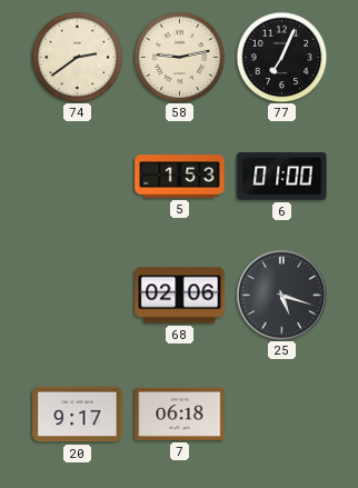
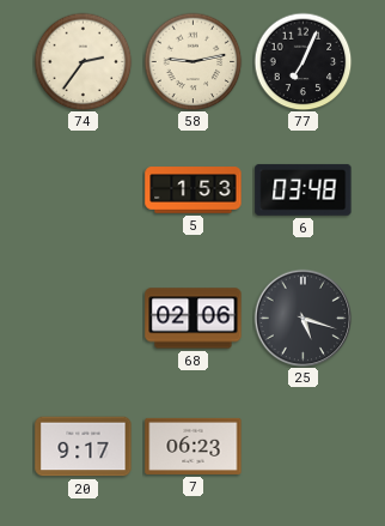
74: 2:39 -> 2:36 (82, 61)
6: 01:00 -> 03:48 (304, 189)
7: 06:18 -> 06:23 (194, 446)
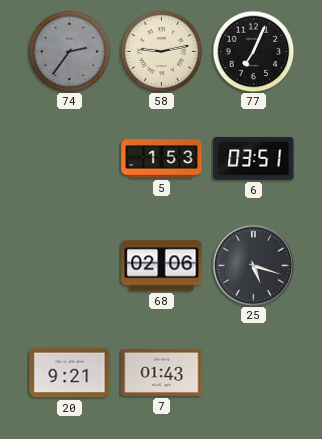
74 dial: cream -> grey (69, 51)
6: 03:48 -> 03:51 (254, 158)
20: 9:17 -> 9:21 (70, 373)
7: 06:23 -> 01:43 (162, 372)
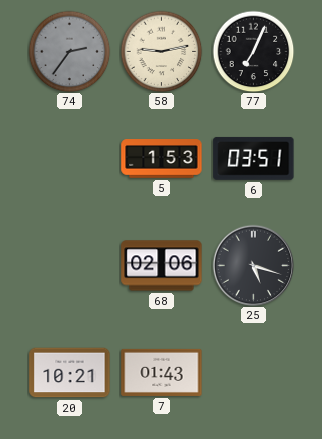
20: 9:21 -> 10:21 (70, 373)
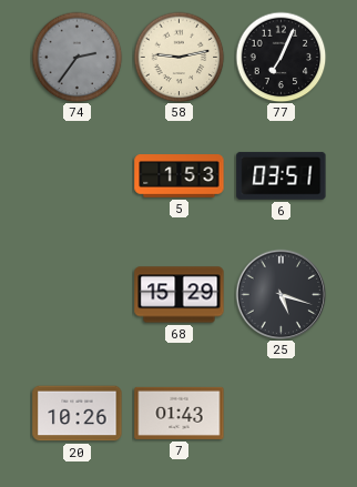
68: 02:06 -> 15:29 (180, 295)
20: 10:21 -> 10:26 (78, 414)
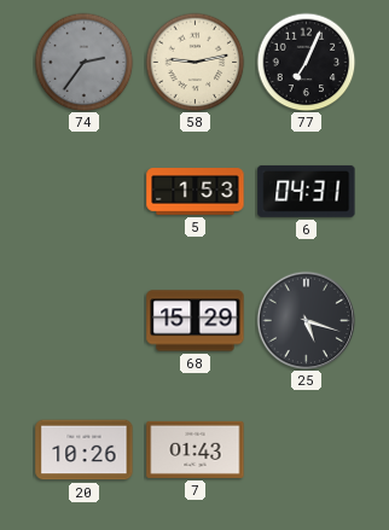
6: 03:51 -> 04:31 (307, 191)
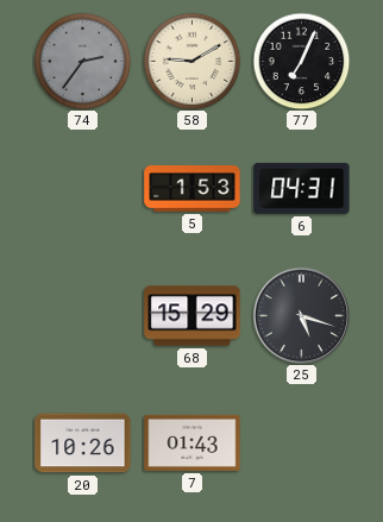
58: 9:13 -> 9:10 (191, 61)
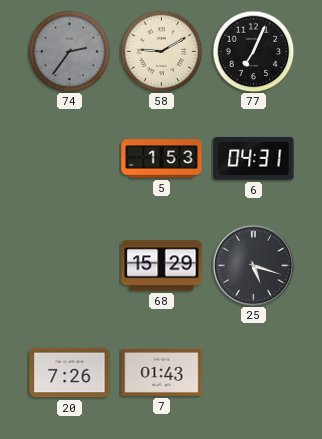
20: 10:26 -> 7:26 (70, 373)
